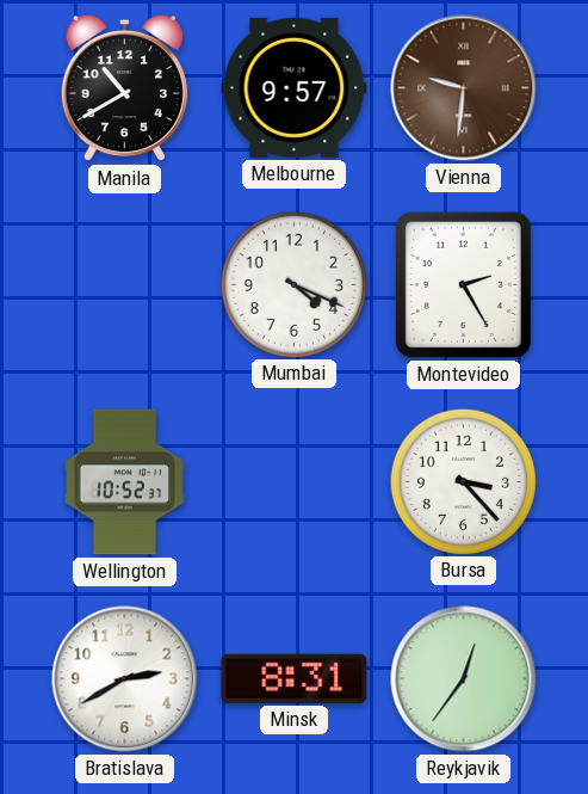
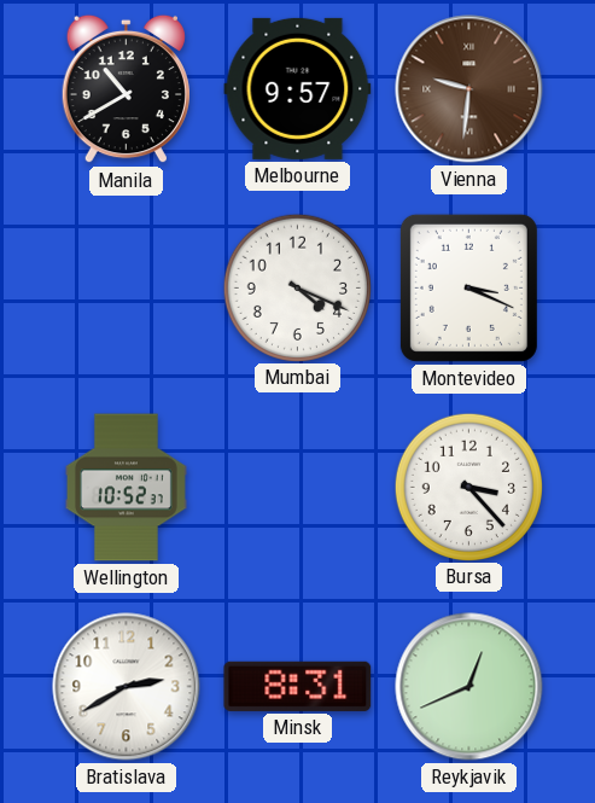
Montevideo: 2:25 -> 3:19 (468, 287)
Reykjavik: 12:36 -> 12:41 (469, 687)
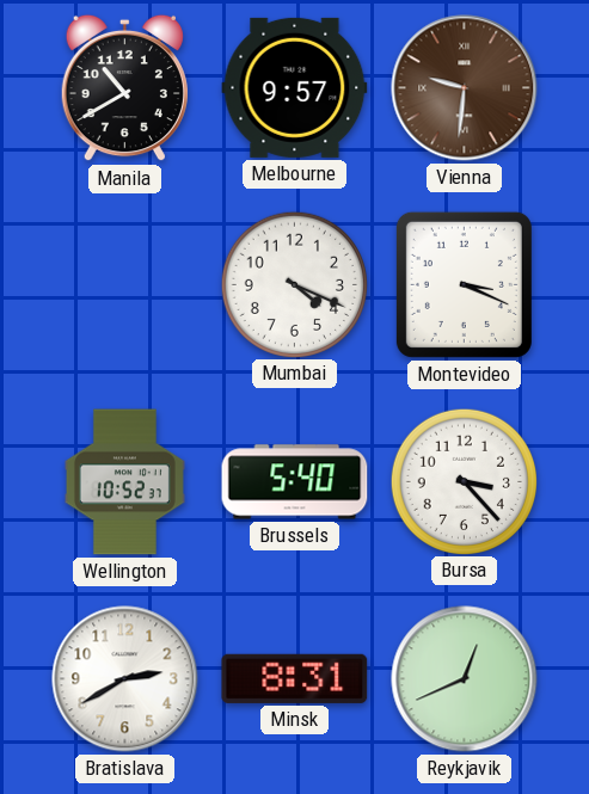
Brussels: none -> 5:40 (295, 482)
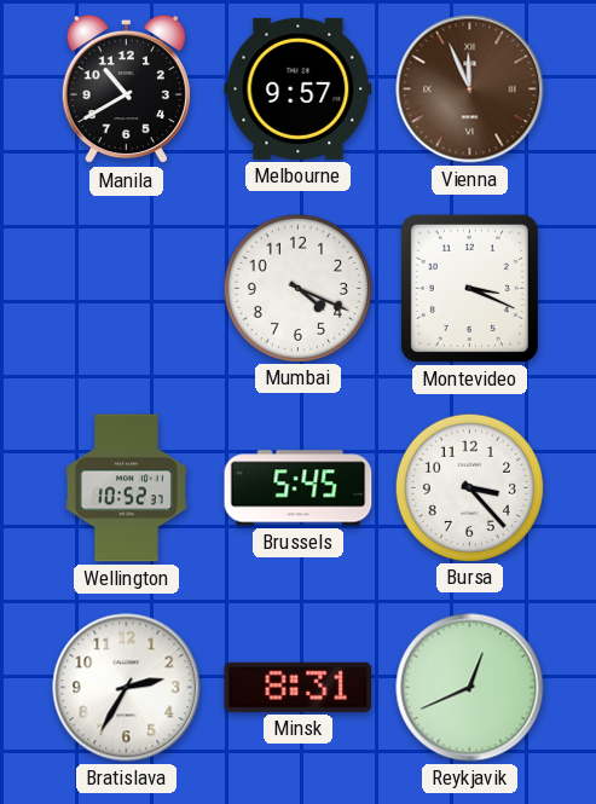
Vienna: 9:31 -> 11:56 (470, 89)
Brussels: 5:40 -> 5:45 (299, 488)
Bratislava: 2:40 -> 2:35 (127, 688)
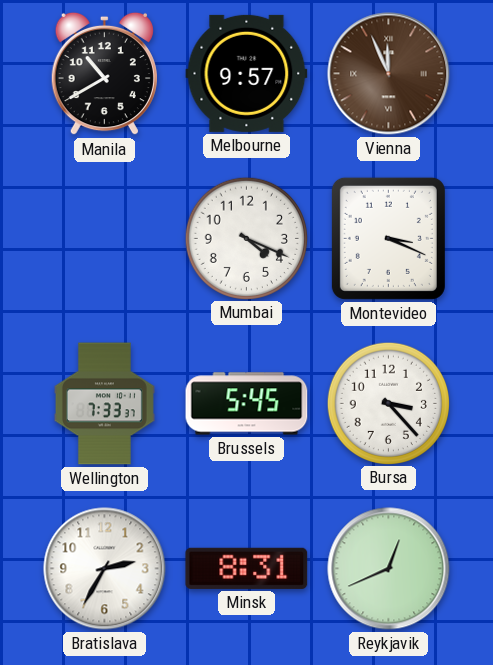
Wellington: 10:52 -> 7:33 (104, 404)
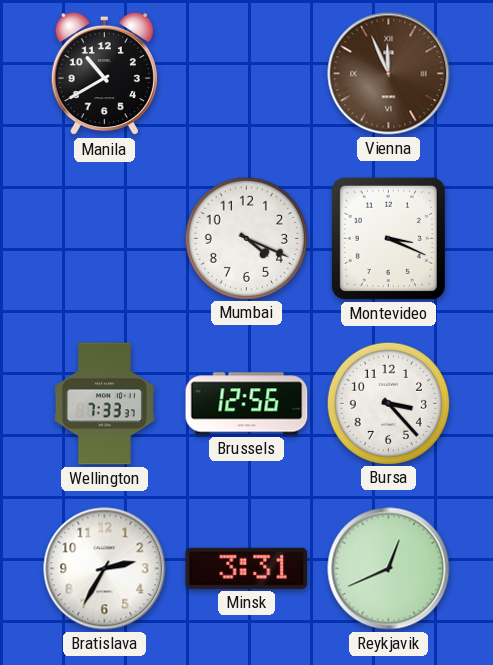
Melbourne: 9:57 -> none (247, 73)
Brussels: 5:45 -> 12:56 (247, 404)
Minsk: 8:31 -> 3:31 (247, 568)
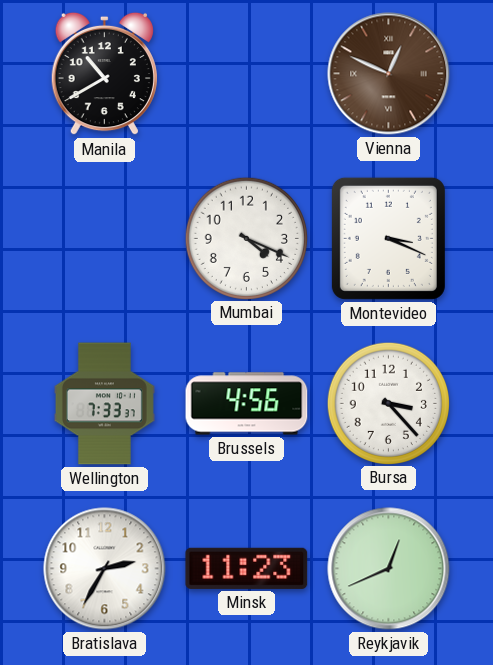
Vienna: 11:56 -> 12:49 (389, 74)
Brussels: 12:56 -> 4:56 (247, 404)
Minsk: 3:31 -> 11:23 (247, 568)
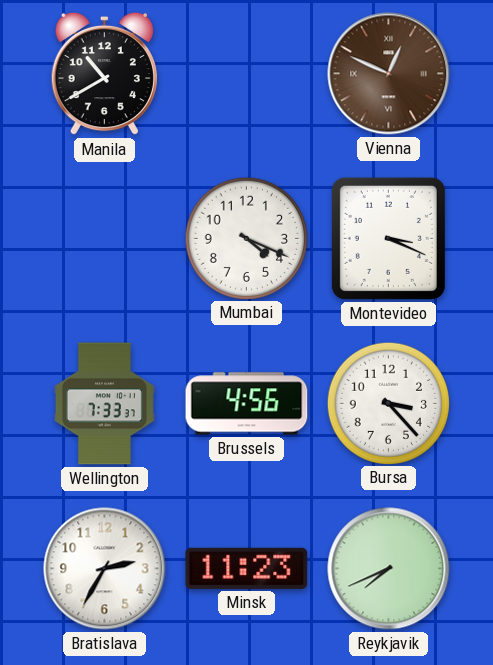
Reykjavik: 12:41 -> 7:41 (389, 569)
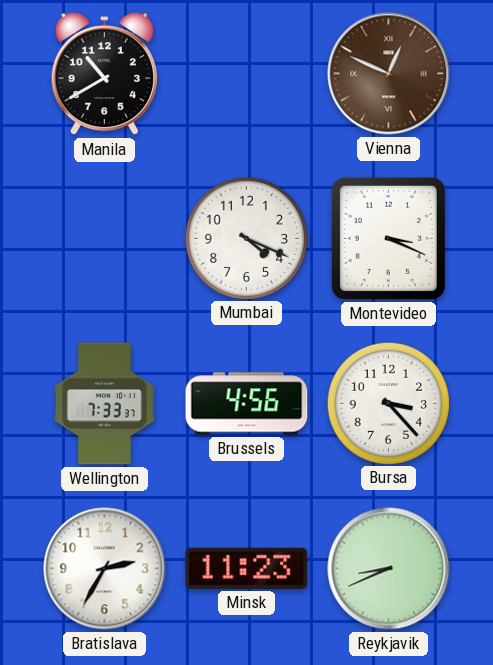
Reykjavik: 7:41 -> 8:41 (389, 569)
